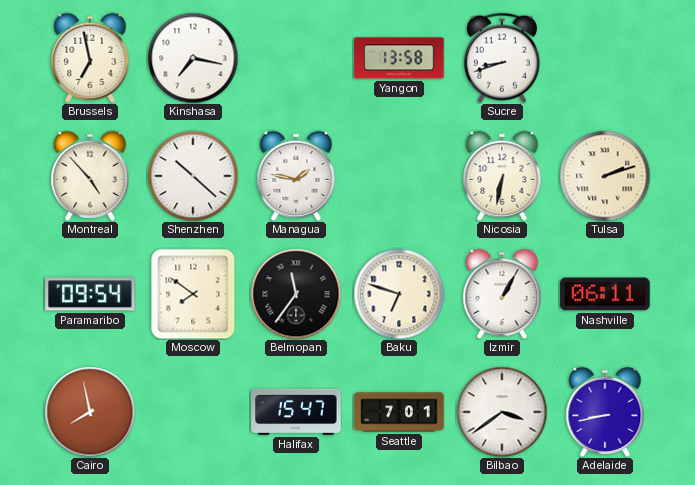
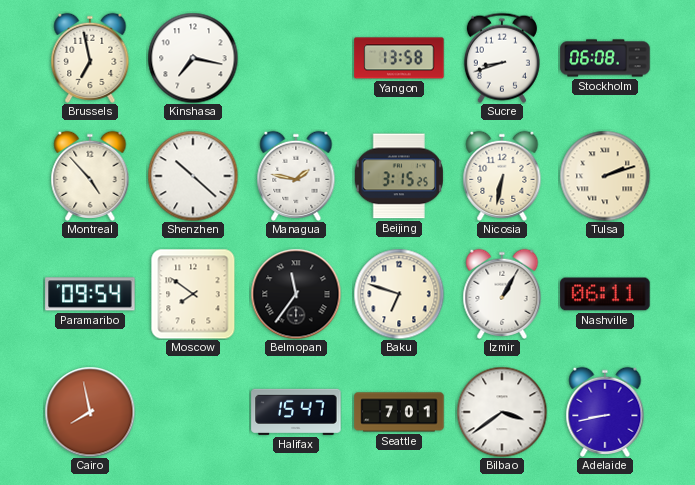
Stockholm: none -> 06:08 (605, 58)
Beijing: none -> 3:15 (399, 176)
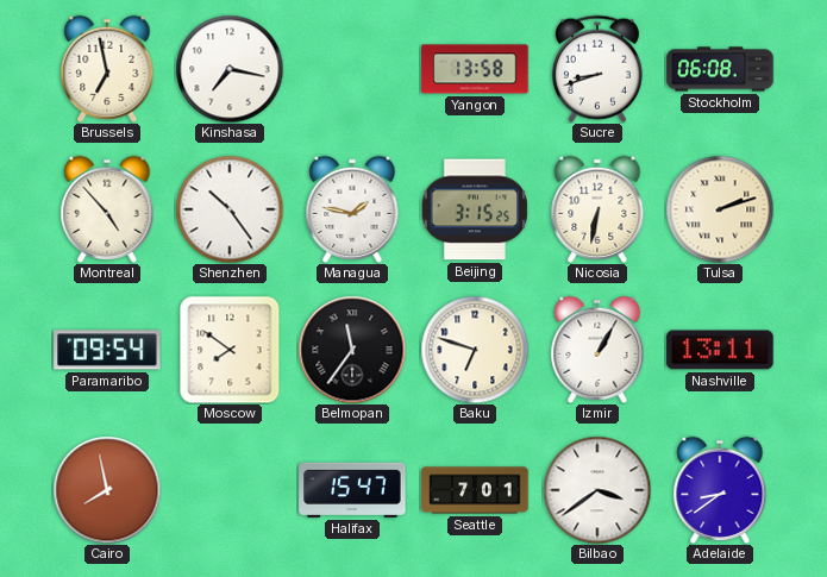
Shenzhen: 10:22 -> 10:24 (230, 209)
Nashville: 06:11 -> 13:11 (720, 350)
Adelaide: 8:43 -> 8:39 (720, 490)
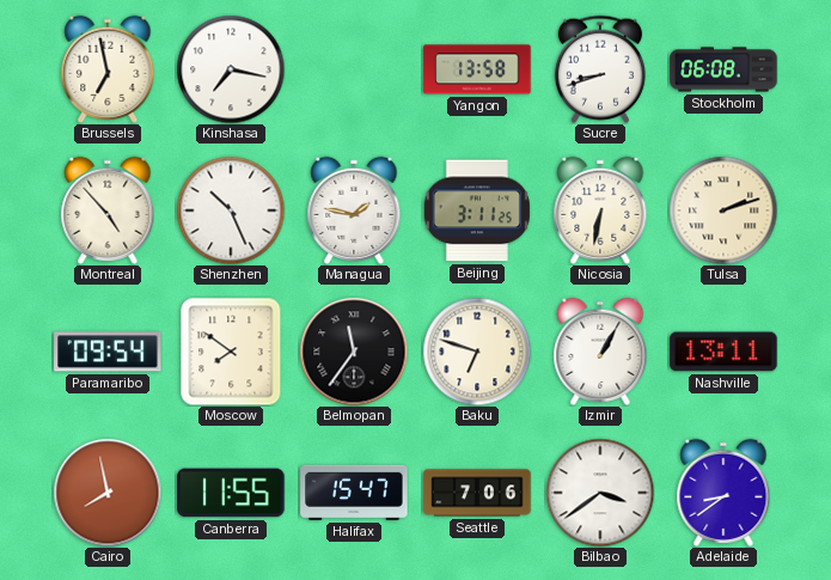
Shenzhen: 10:24 -> 10:26 (231, 210)
Beijing: 3:15 -> 3:11 (477, 210)
Canberra: none -> 11:55 (231, 493)
Seattle: 7:01 -> 7:06 (477, 493)
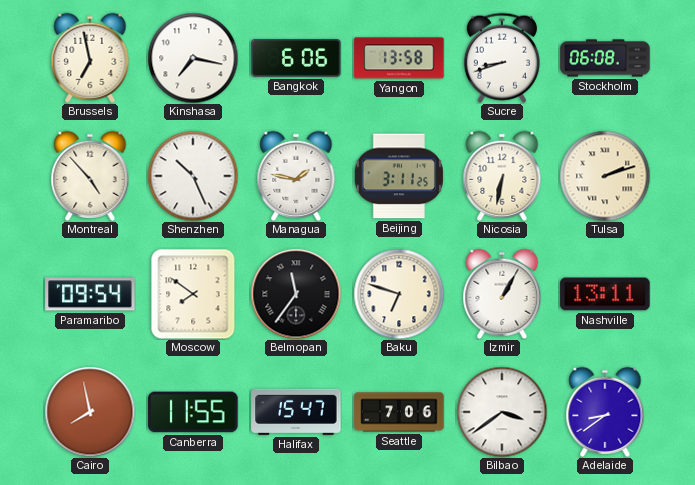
Bangkok: none -> 6:06 (296, 58)
